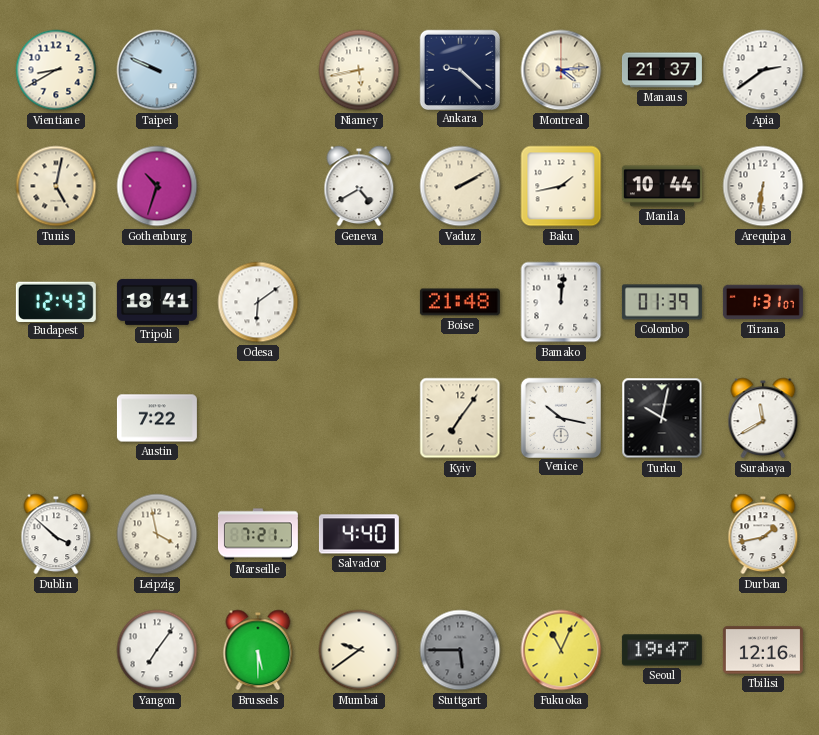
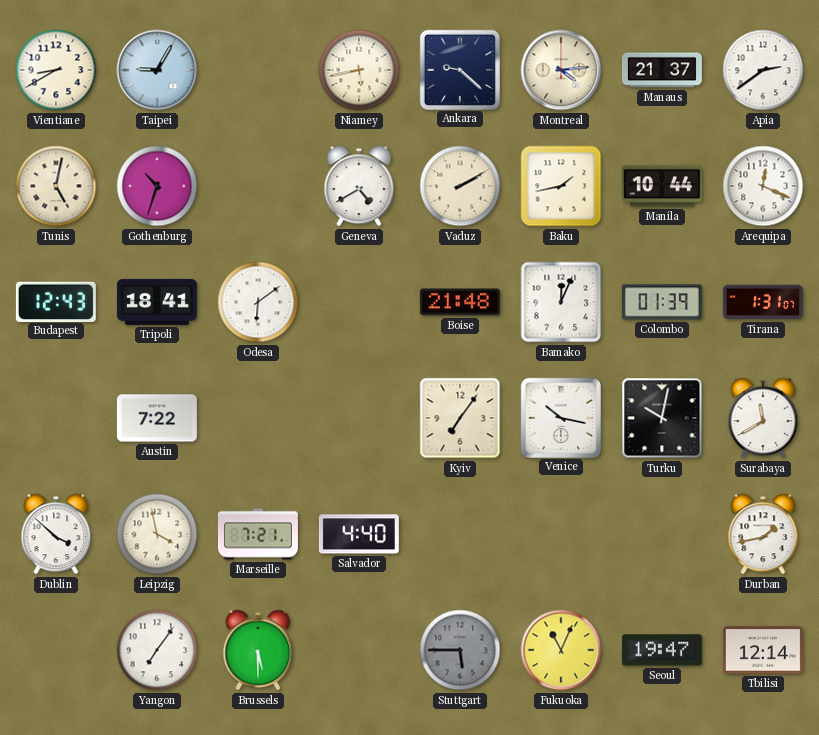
Taipei: 9:49 -> 9:05 (157, 70)
Arequipa: 6:31 -> 12:19 (763, 186)
Bamako: 12:01 -> 12:04 (561, 302)
Mumbai: 9:39 -> none (359, 650)
Tbilisi: 12:16 -> 12:14 (763, 650)
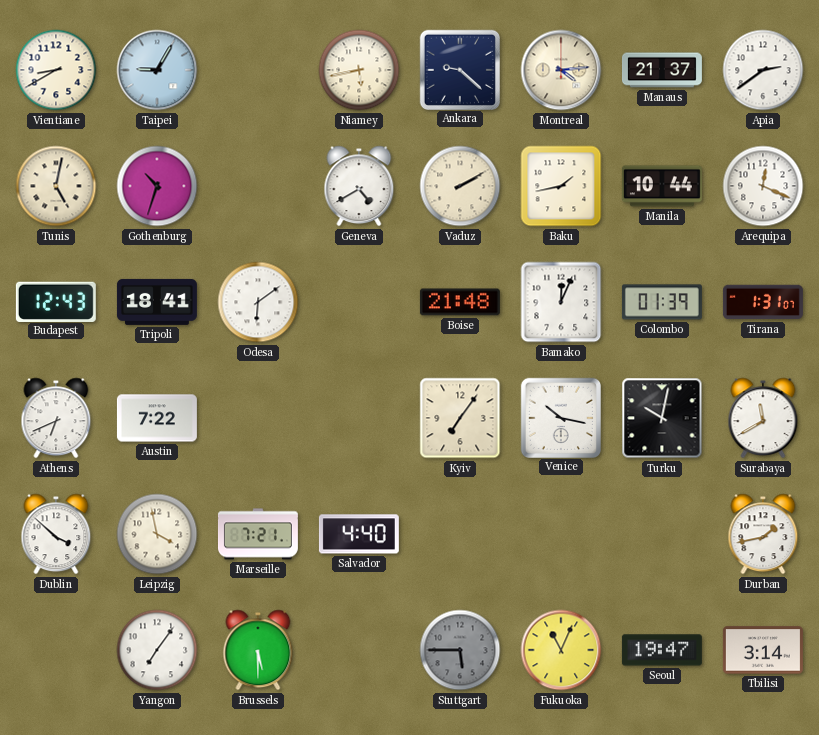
Athens: none -> 6:41 (56, 418)
Tbilisi: 12:14 -> 3:14 (763, 650)
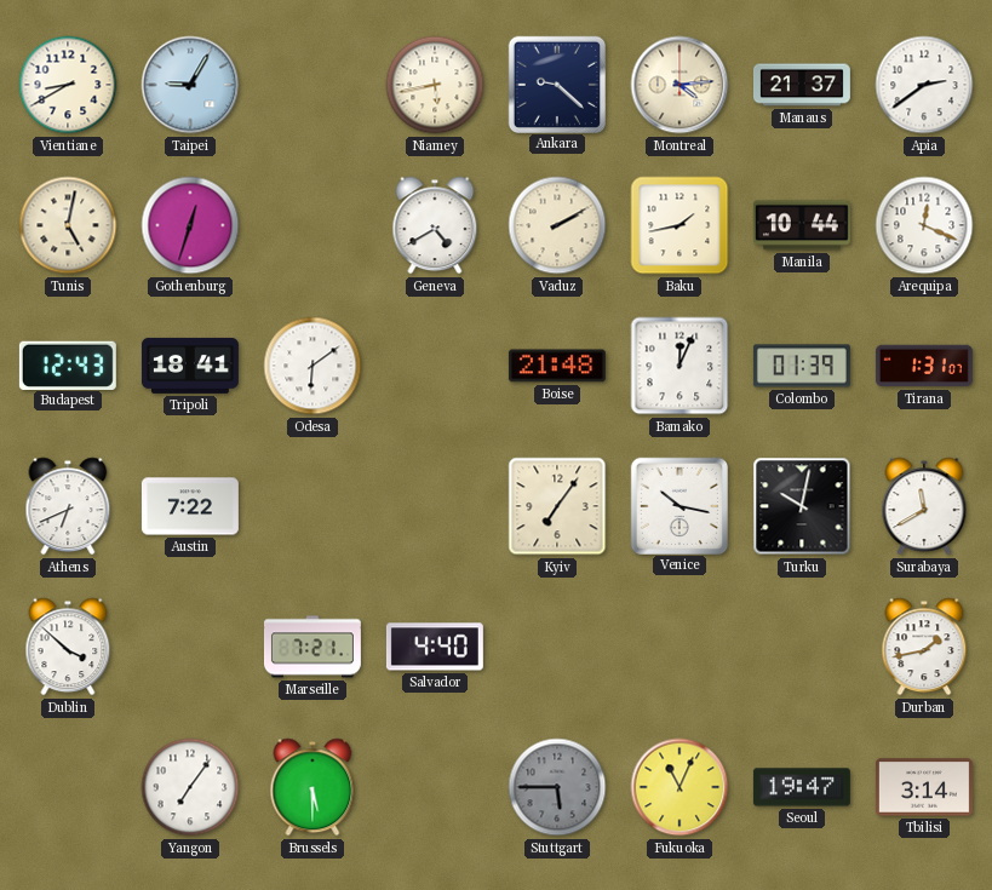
Gothenburg: 10:33 -> 12:33 (190, 225)
Leipzig: 3:58 -> none (157, 534)
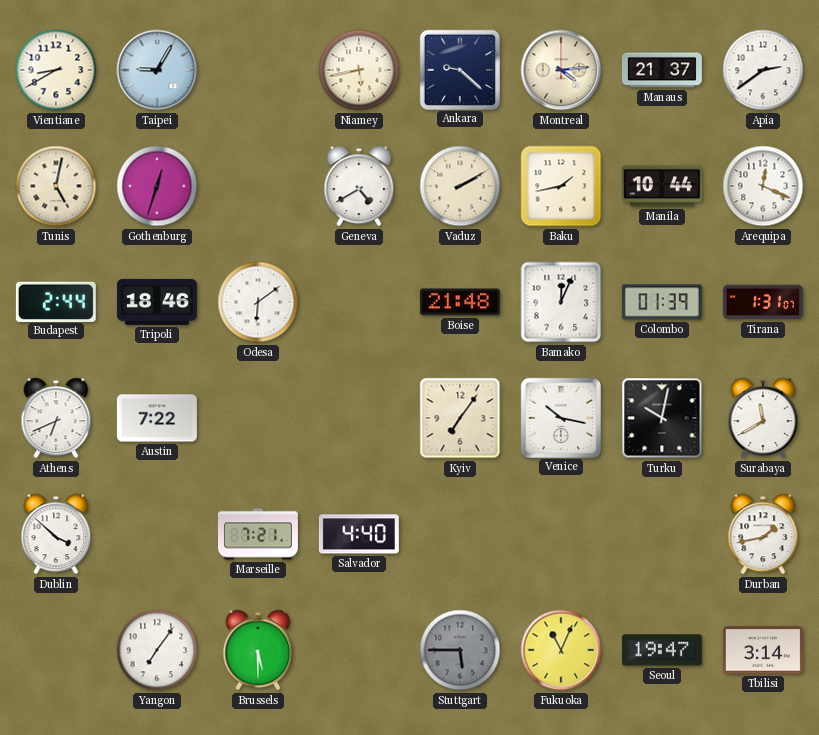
Budapest: 12:43 -> 2:44 (56, 301)
Tripoli: 18:41 -> 18:46 (157, 302)
